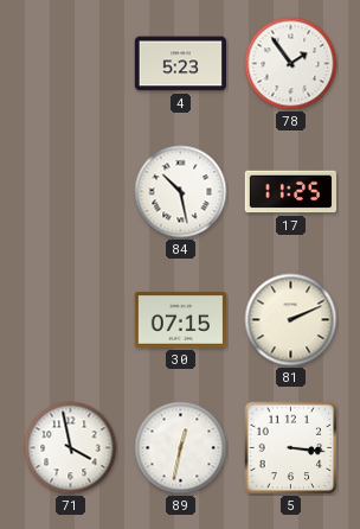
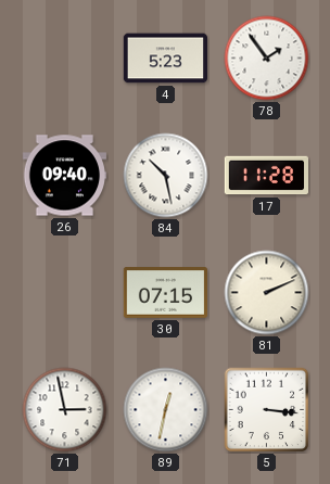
26: none -> 09:40 (64, 176)
17: 11:25 -> 11:28 (266, 176)
71: 3:58 -> 2:58 (65, 410)
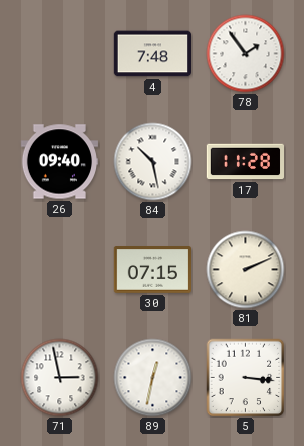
4: 5:23 -> 7:48 (152, 54)
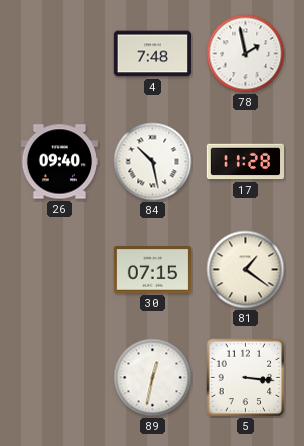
78: 1:54 -> 1:58 (246, 54)
81: 2:11 -> 1:21 (246, 270)
71: 2:58 -> none (60, 378)
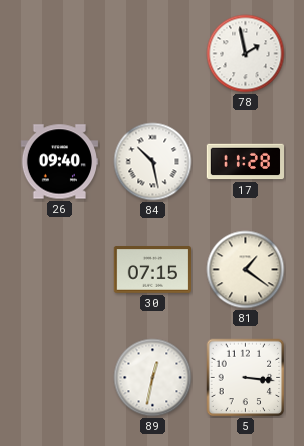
4: 7:48 -> none (152, 54)
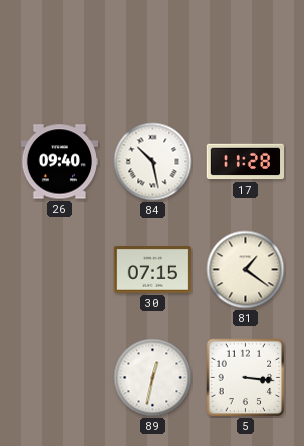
78: 1:58 -> none (246, 54)
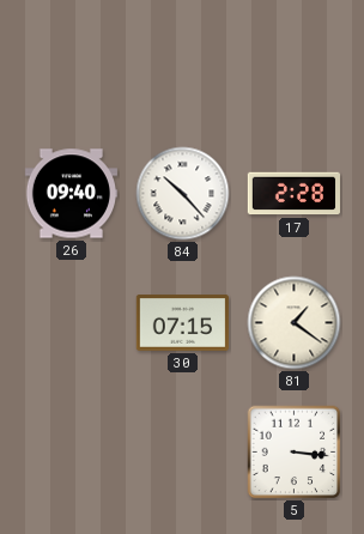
84: 10:28 -> 10:23 (183, 194)
17: 11:28 -> 2:28 (293, 194)
89: 12:32 -> none (153, 378)
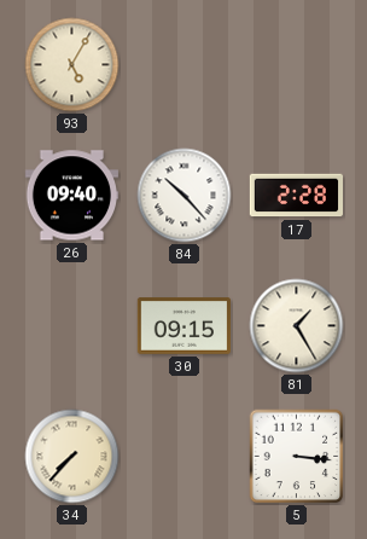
93: none -> 5:05 (72, 65)
30: 07:15 -> 09:15 (183, 326)
81: 1:21 -> 1:25 (297, 326)
34: none -> 7:37 (72, 457)
